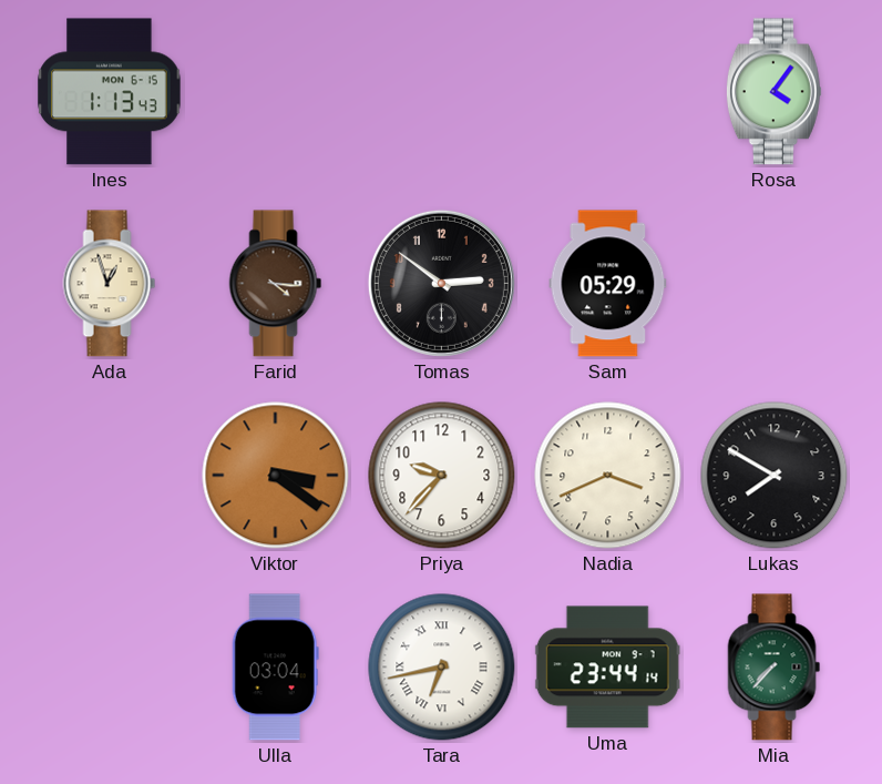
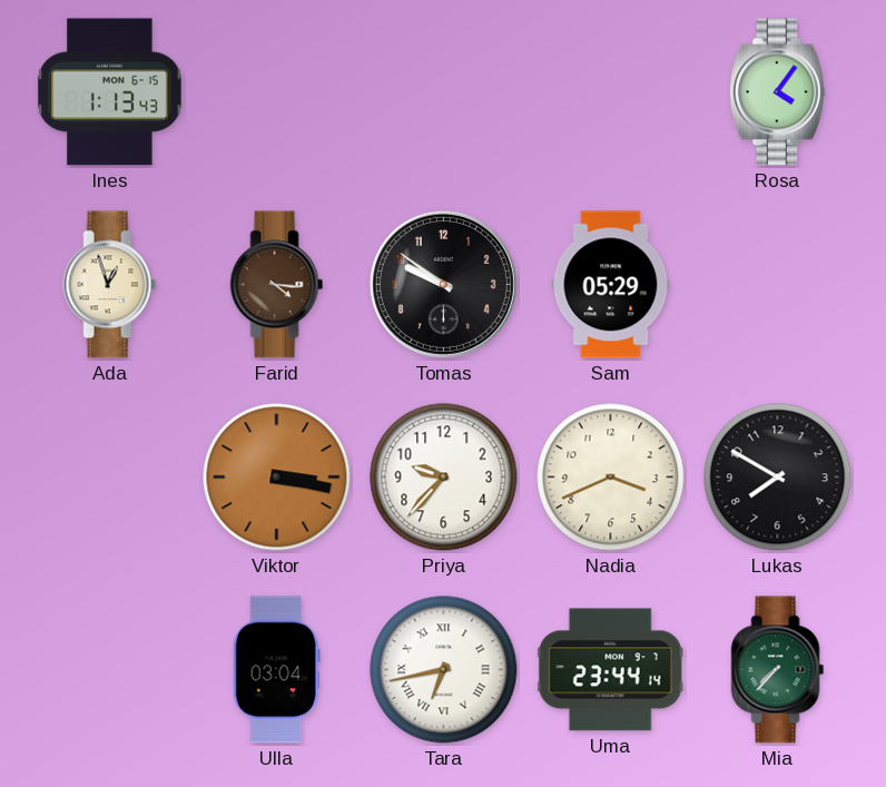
Tomas: 2:51 -> 9:51 (443, 284)
Viktor: 3:21 -> 3:17 (277, 478)
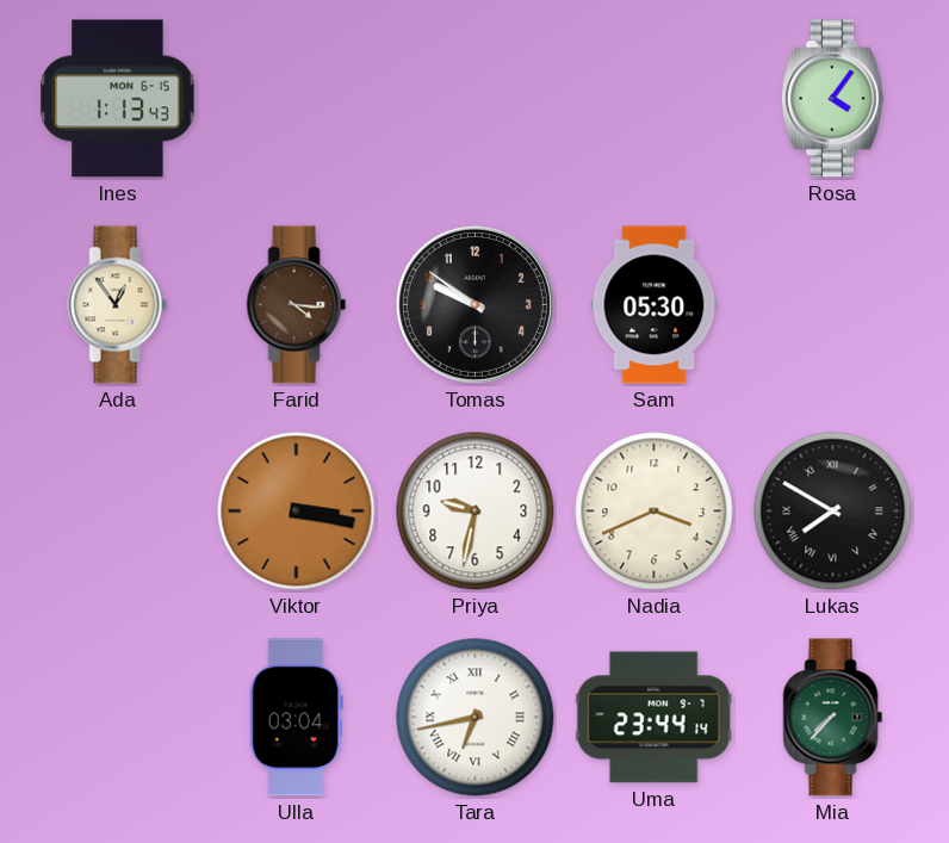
Ada: 12:57 -> 12:54 (118, 305)
Sam: 05:29 -> 05:30 (655, 305)
Priya: 9:37 -> 9:32 (476, 512)
Lukas numerals: Arabic -> Roman (833, 512)
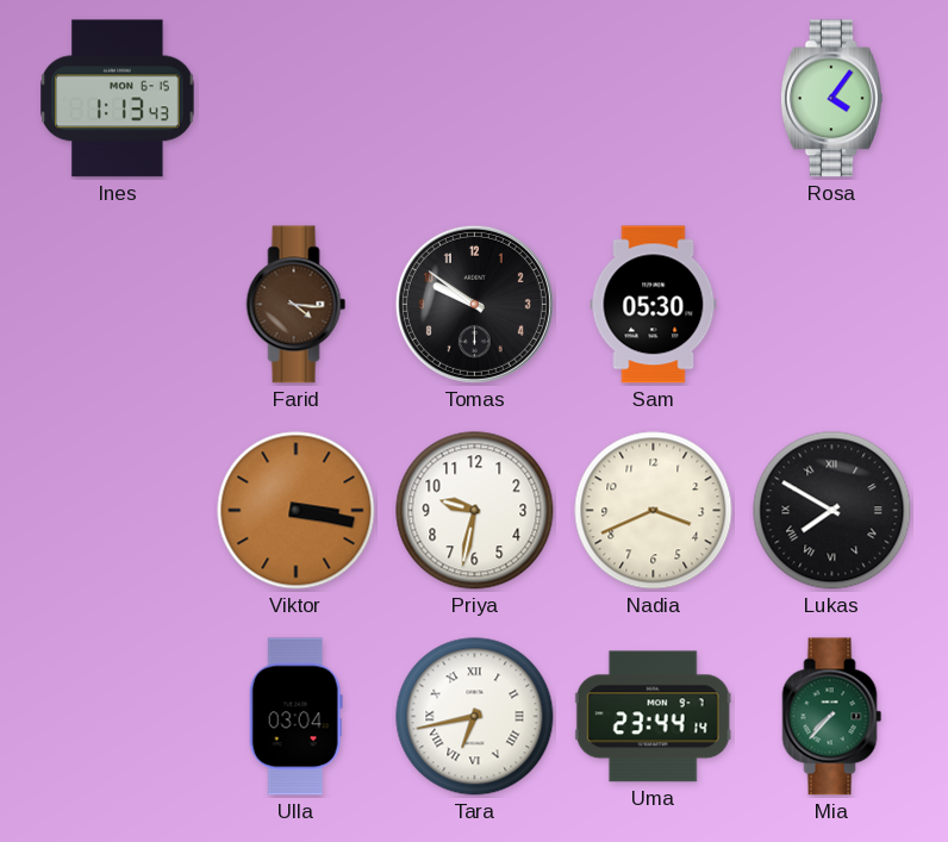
Ada: 12:54 -> none (118, 305)
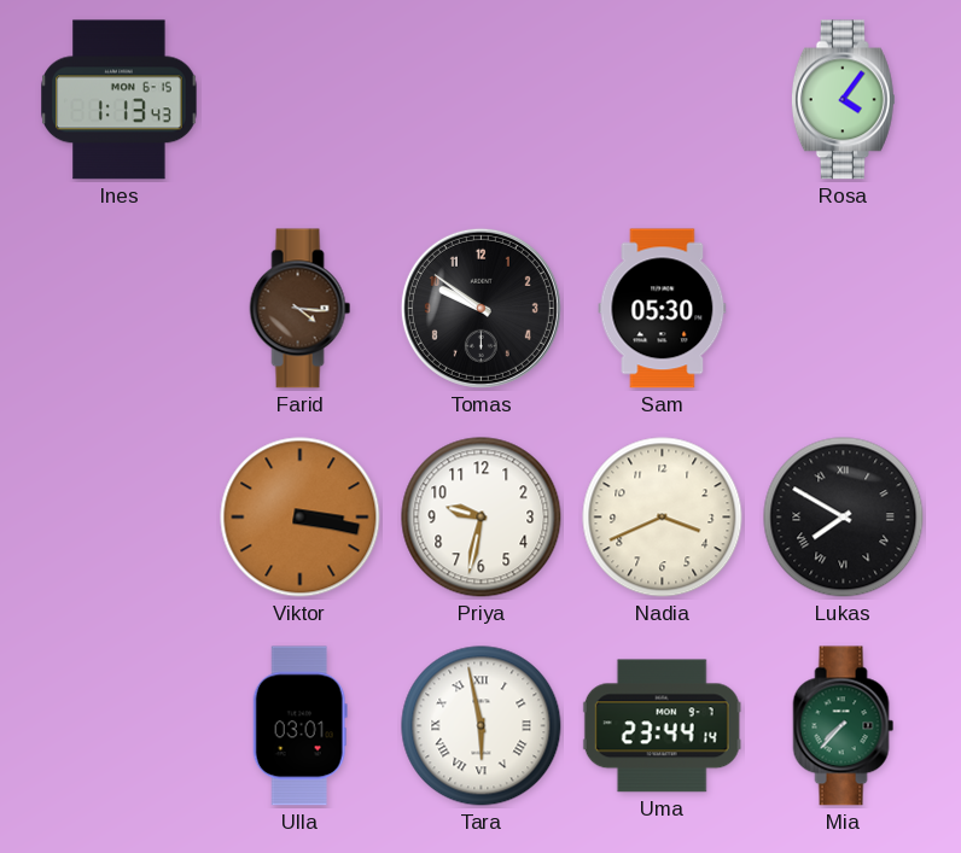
Ulla: 03:04 -> 03:01 (299, 726)
Tara: 6:43 -> 5:58 (482, 726)
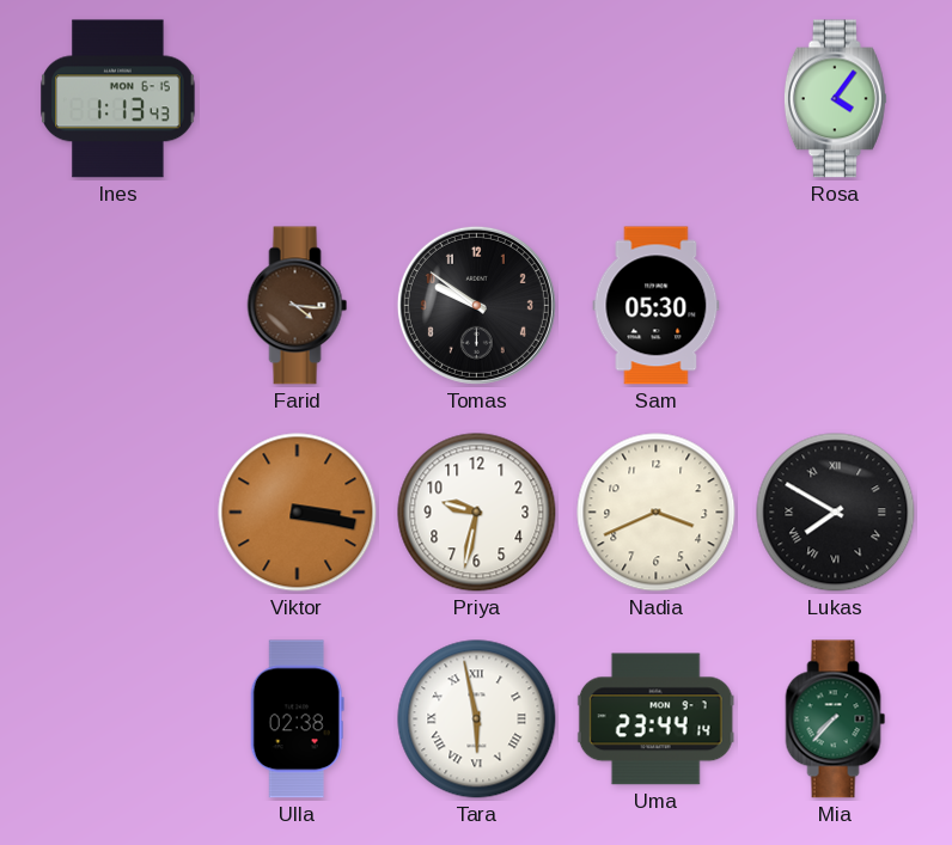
Ulla: 03:01 -> 02:38 (297, 720)
